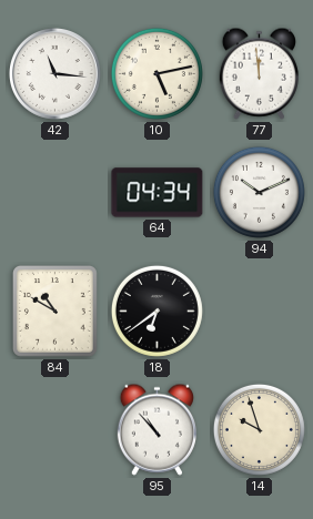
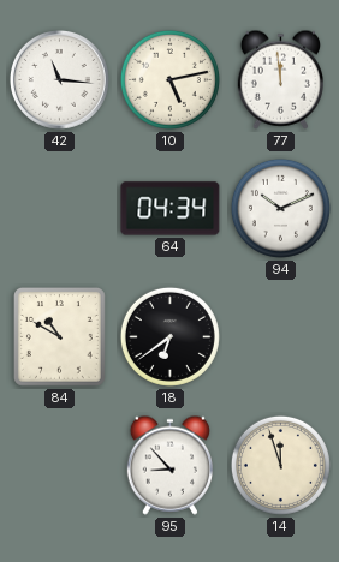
95: 10:53 -> 8:53 (169, 465)
14: 9:57 -> 11:57 (280, 465)
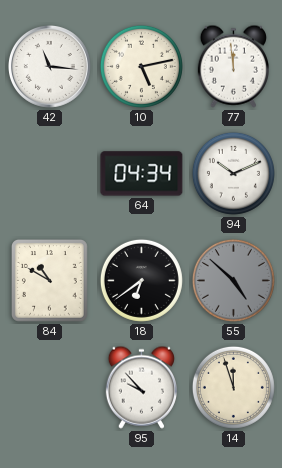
55: none -> 4:52 (233, 280)
95: 8:53 -> 9:53 (141, 387)
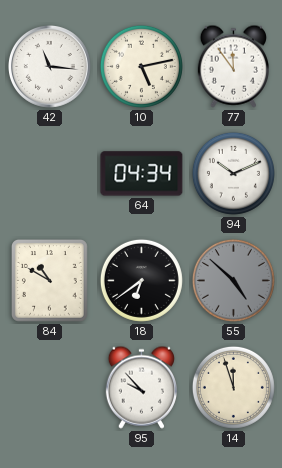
77: 11:59 -> 11:54 (233, 66)
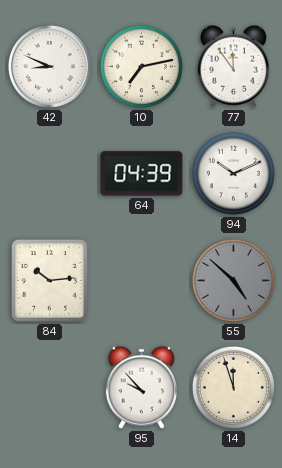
42: 11:16 -> 8:49 (50, 67)
10: 5:13 -> 7:13 (141, 66)
64: 04:34 -> 04:39 (142, 174)
84: 10:50 -> 10:14 (49, 280)
18: 6:39 -> none (141, 280)
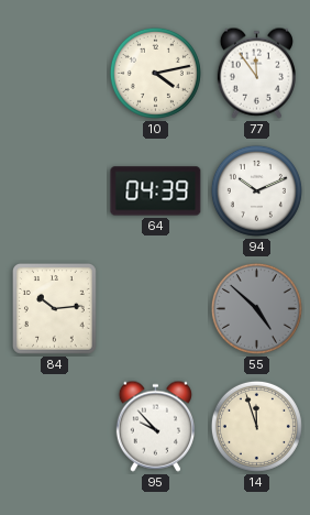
42: 8:49 -> none (50, 67)
10: 7:13 -> 4:13 (155, 73)
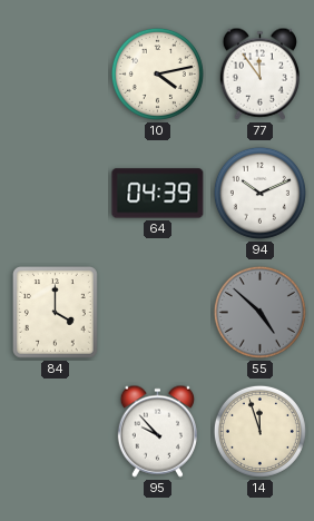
84: 10:14 -> 4:00 (55, 312)
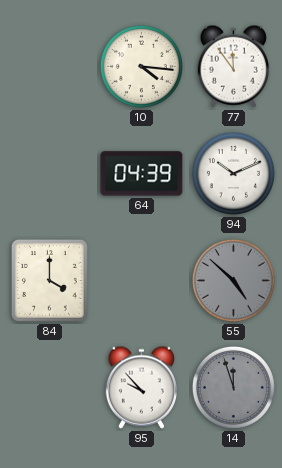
10: 4:13 -> 4:16 (141, 66)
14 dial: cream -> grey (233, 387)
